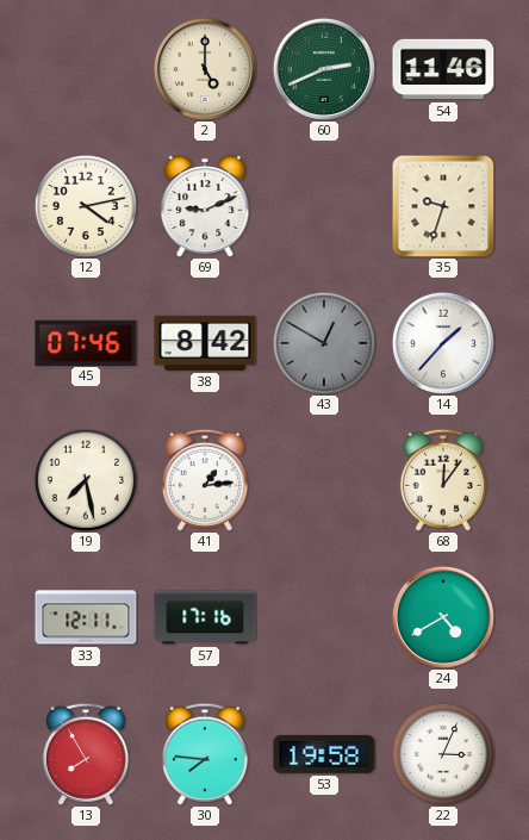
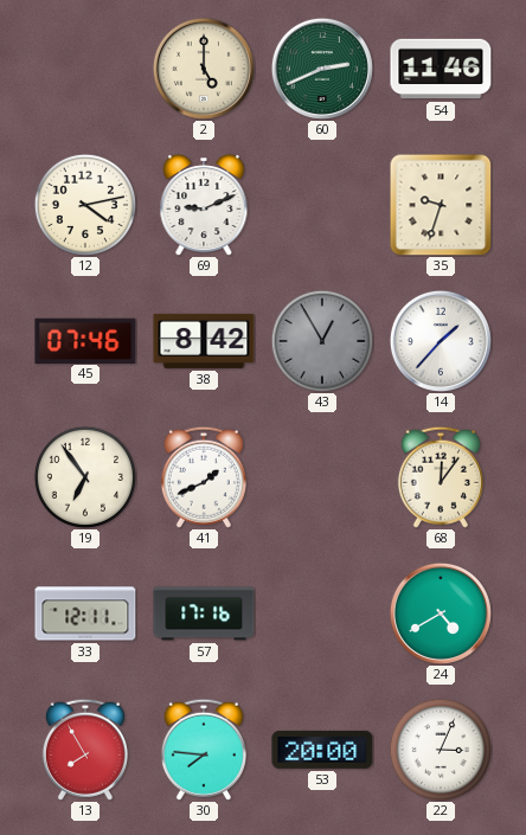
43: 12:50 -> 12:55 (321, 340)
19: 7:28 -> 6:54 (84, 476)
41: 1:14 -> 1:41 (204, 477)
53: 19:58 -> 20:00 (322, 750)
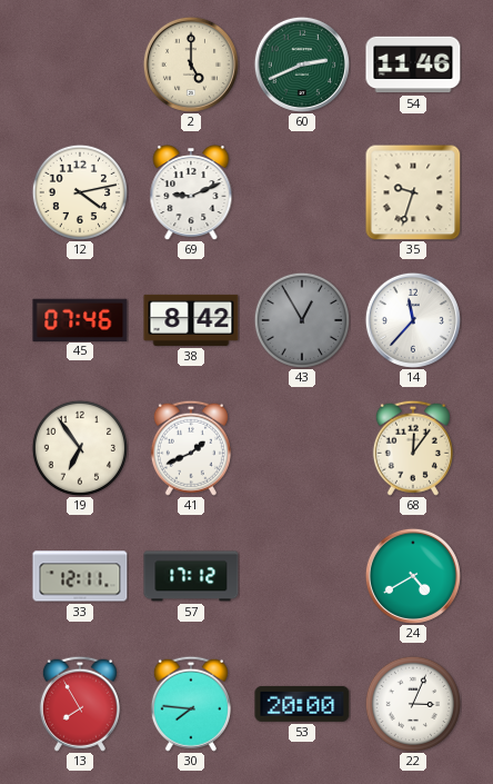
14: 1:37 -> 11:37 (413, 320)
57: 17:16 -> 17:12 (191, 576)
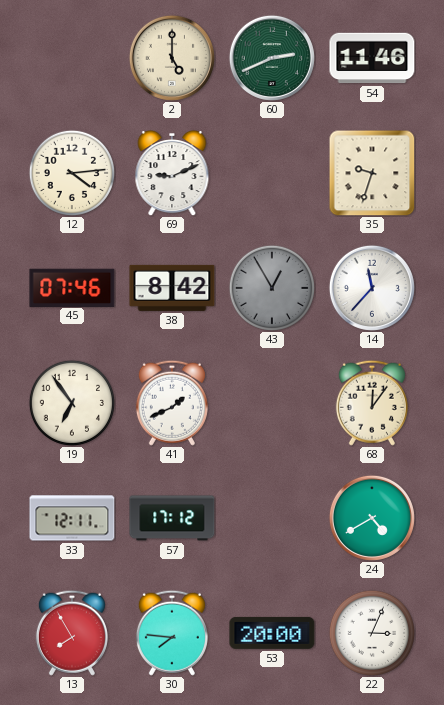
12: 4:13 -> 4:14 (71, 172)
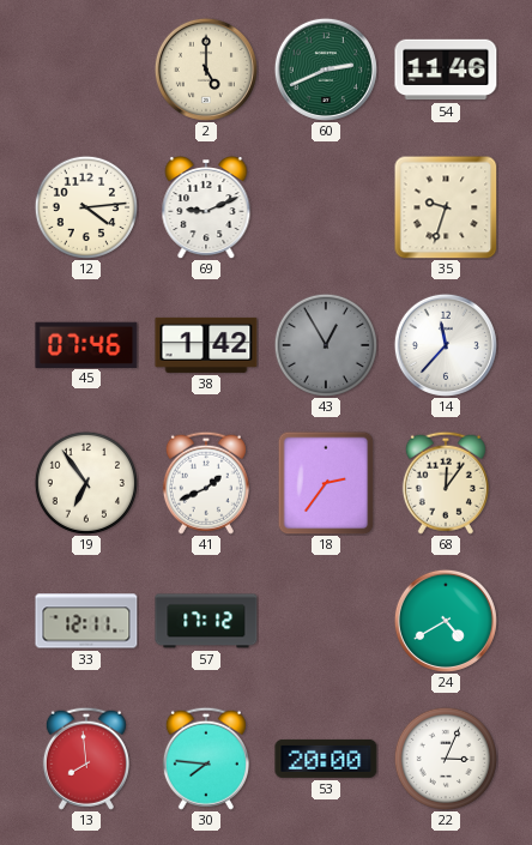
38: 8:42 -> 1:42 (206, 345)
18: none -> 2:36 (326, 483)
13: 7:55 -> 7:59 (86, 759)
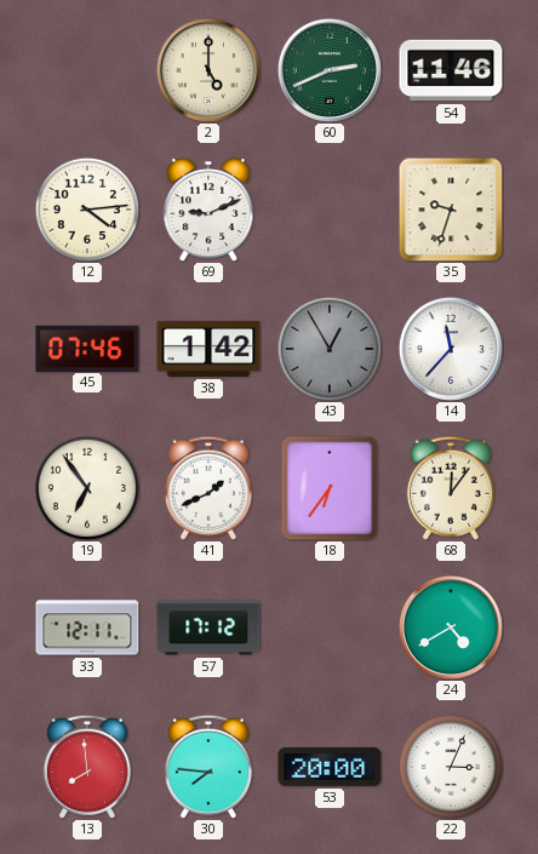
18: 2:36 -> 6:36 (330, 488)
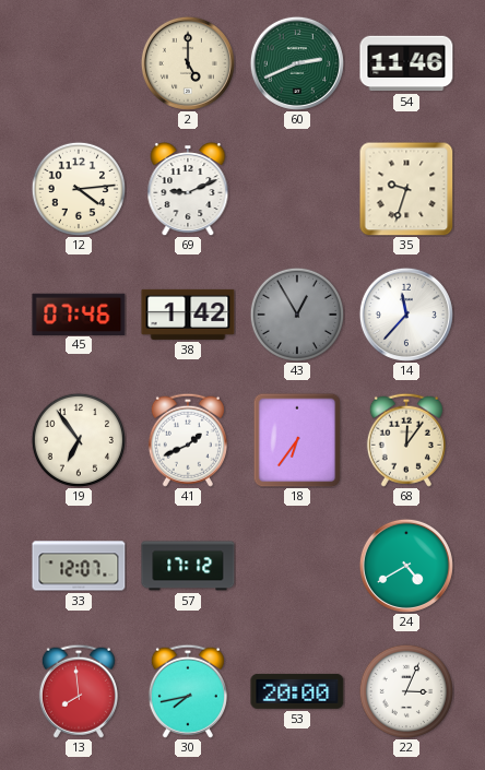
33: 12:11 -> 12:07 (79, 566)
30: 7:46 -> 7:43 (188, 691)
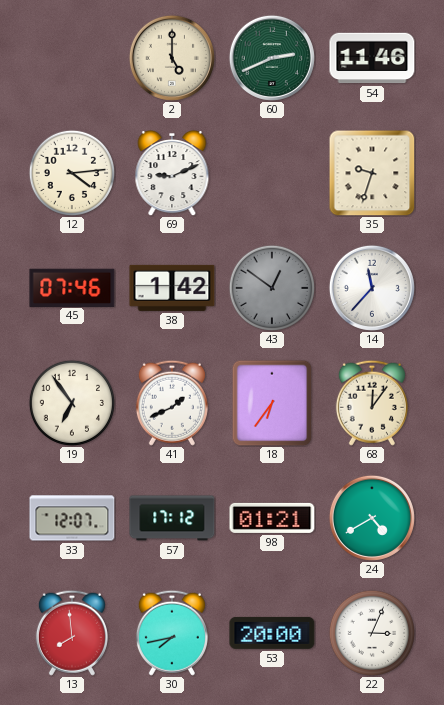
43: 12:55 -> 12:51 (271, 287)
98: none -> 01:21 (272, 518)
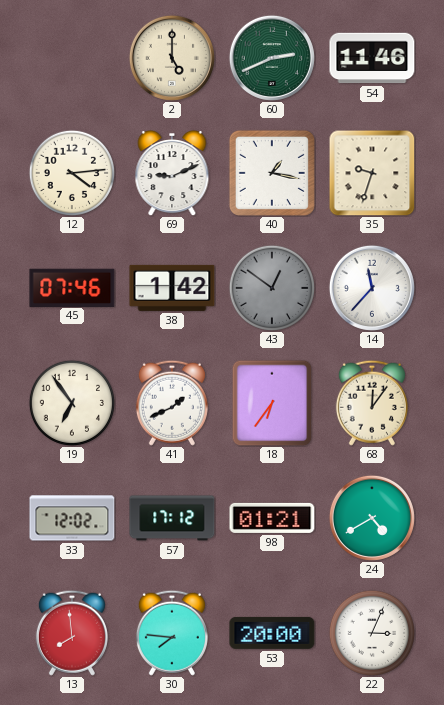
40: none -> 1:17 (272, 173)
33: 12:07 -> 12:02 (72, 518)
30: 7:43 -> 7:46 (172, 633)
